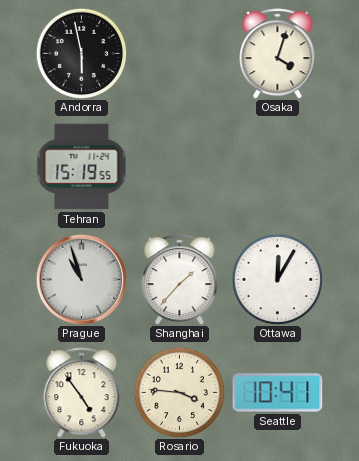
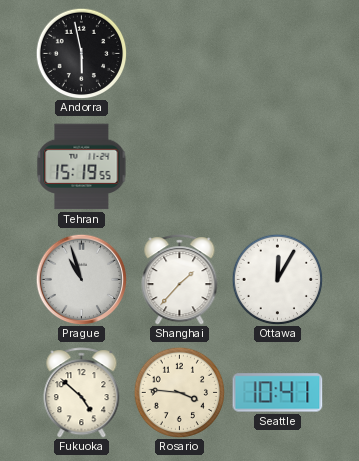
Osaka: 4:03 -> none (278, 54)
Fukuoka: 4:54 -> 4:52 (82, 393)
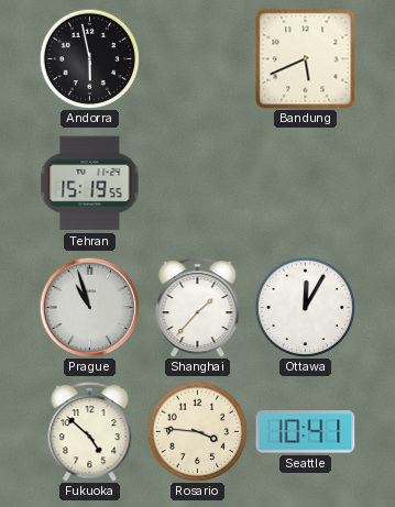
Bandung: none -> 5:41 (306, 59)
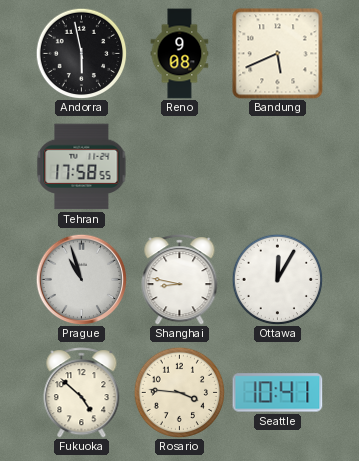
Reno: none -> 9:08 (180, 54)
Tehran: 15:19 -> 17:58 (82, 167)
Shanghai: 1:37 -> 8:47 (180, 280)
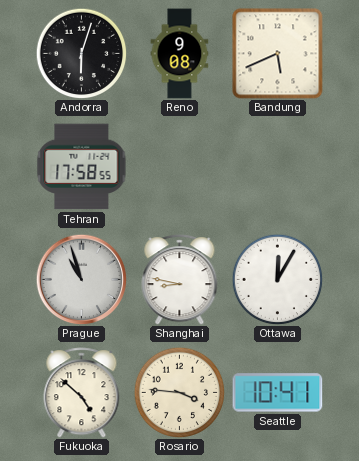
Andorra: 5:58 -> 6:03 (81, 53)
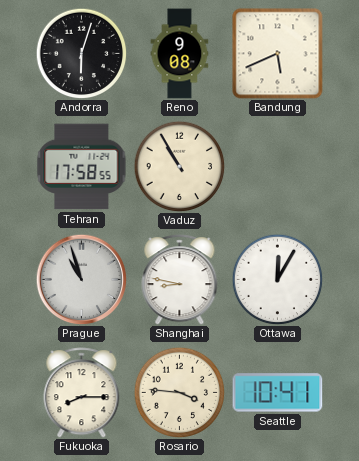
Vaduz: none -> 10:55 (179, 166)
Fukuoka: 4:52 -> 8:15 (82, 393)
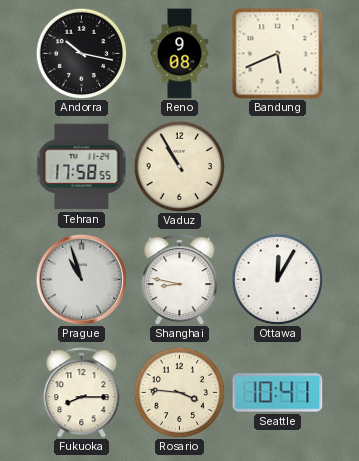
Andorra: 6:03 -> 10:17 (81, 53)
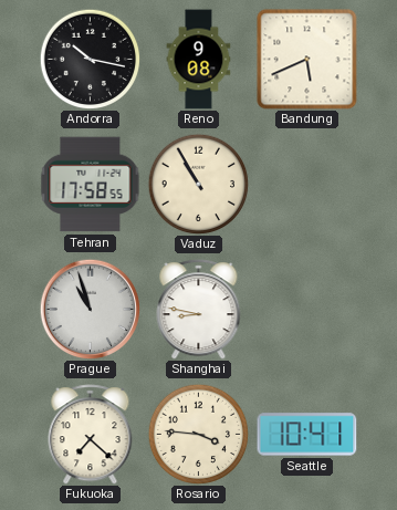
Ottawa: 12:05 -> none (277, 279)
Fukuoka: 8:15 -> 7:22 (91, 435)
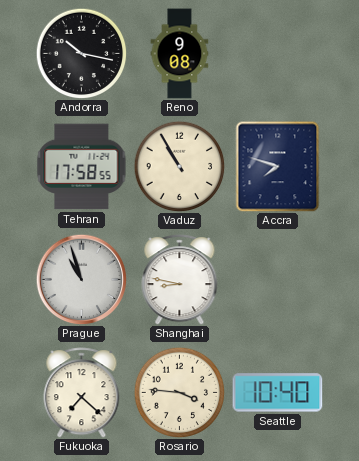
Bandung: 5:41 -> none (307, 60)
Accra: none -> 7:48 (278, 167)
Seattle: 10:41 -> 10:40 (278, 393)
